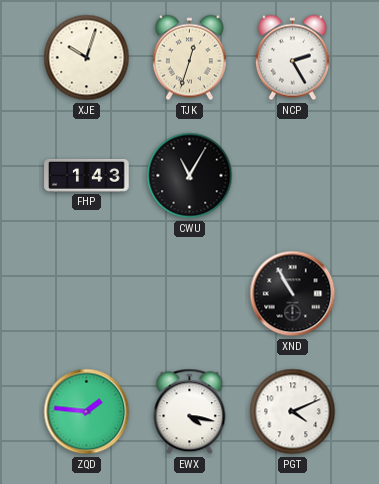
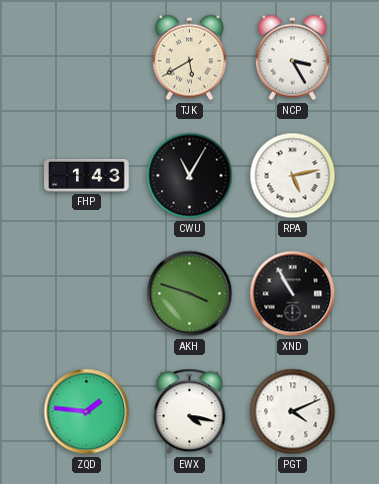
XJE: 10:03 -> none (87, 58)
TJK: 12:33 -> 5:40 (189, 58)
NCP: 2:25 -> 3:25 (292, 58)
RPA: none -> 5:13 (293, 176)
AKH: none -> 3:48 (190, 294)
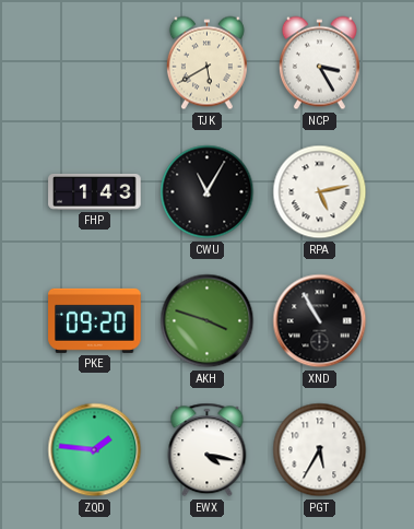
PKE: none -> 09:20 (95, 320)
PGT: 4:11 -> 5:35 (320, 450)
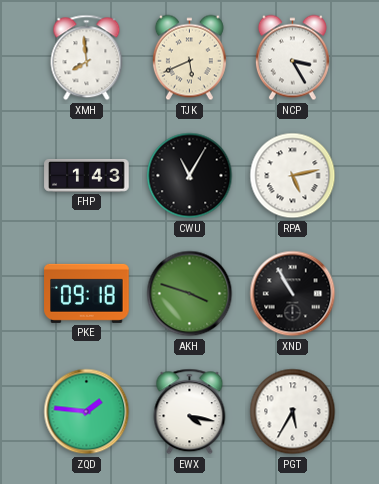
XMH: none -> 7:59 (87, 58)
TJK: 5:40 -> 5:41 (189, 58)
PKE: 09:20 -> 09:18 (87, 293)
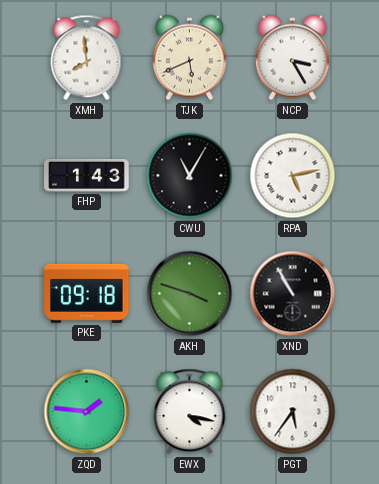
PGT: 5:35 -> 5:36 (293, 412)
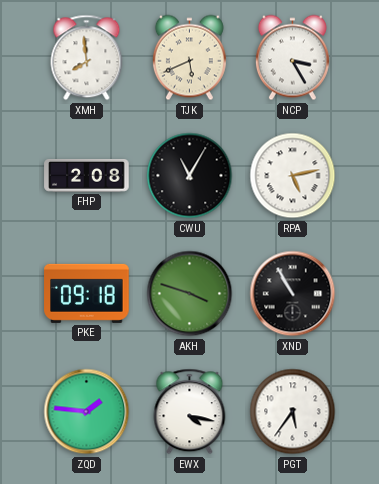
FHP: 1:43 -> 2:08 (87, 176)
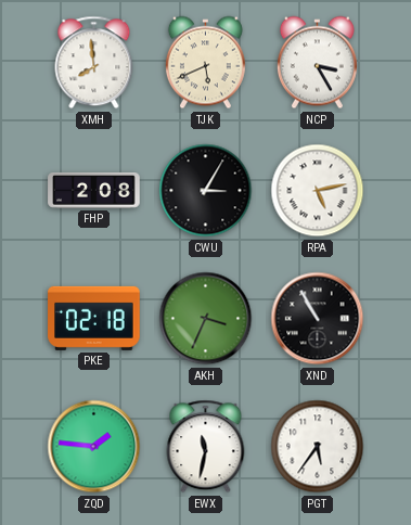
CWU: 11:05 -> 3:05 (206, 191)
PKE: 09:18 -> 02:18 (94, 318)
AKH: 3:48 -> 3:34 (206, 319)
EWX: 4:17 -> 11:32 (206, 447)
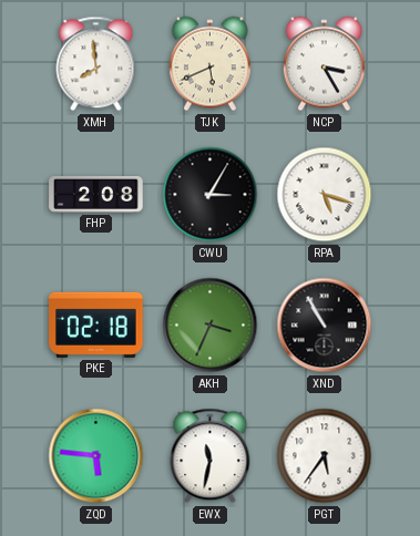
RPA: 5:13 -> 5:18 (325, 195)
ZQD: 1:46 -> 5:46 (96, 456)
